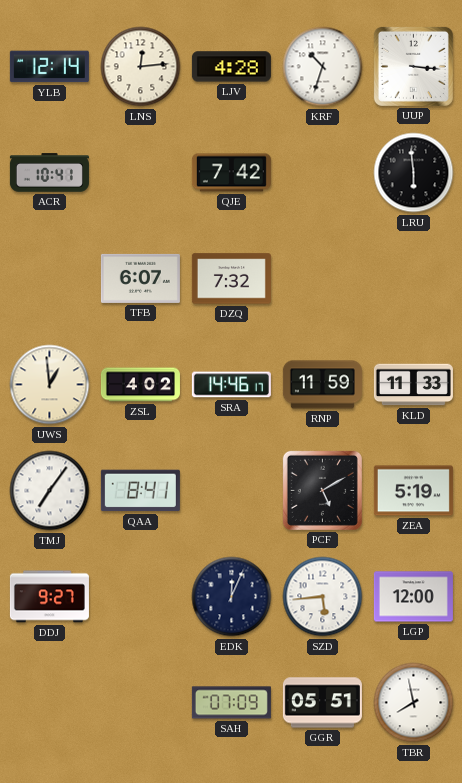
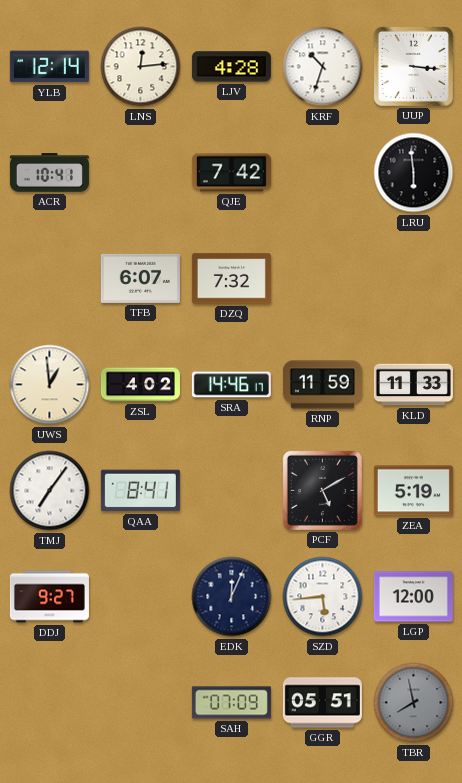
TBR dial: white -> grey (414, 703)
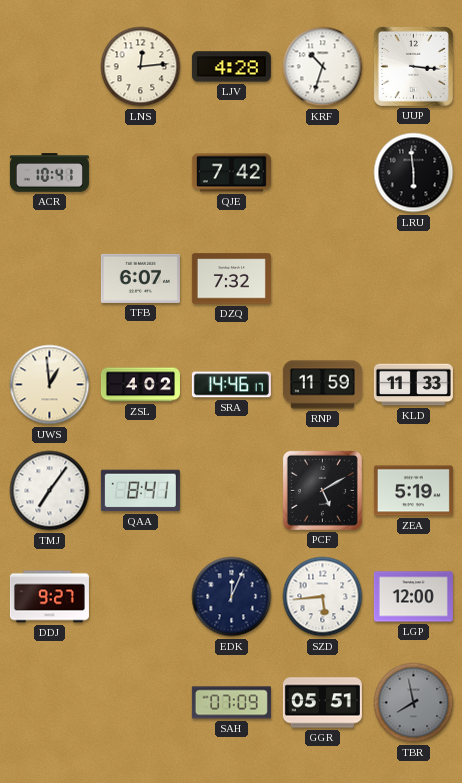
YLB: 12:14 -> none (49, 67)
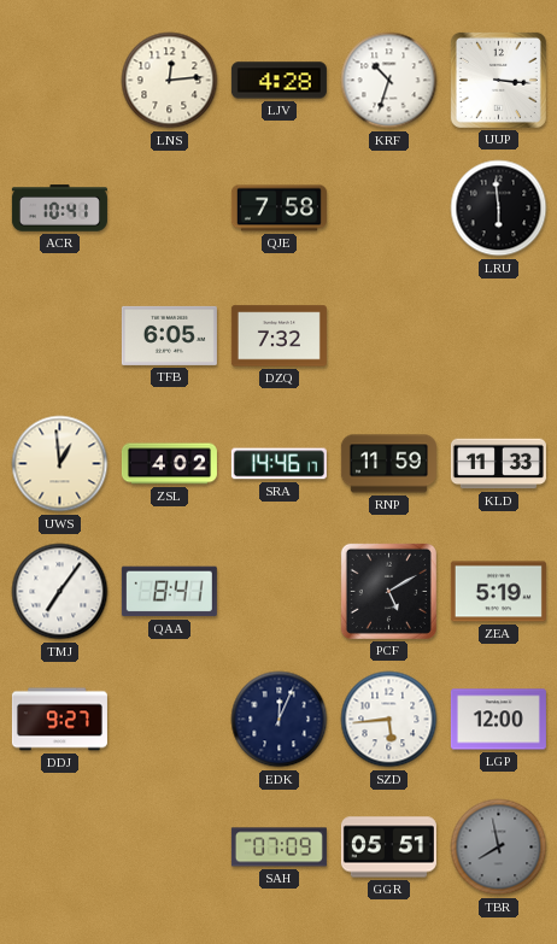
QJE: 7:42 -> 7:58 (278, 209)
TFB: 6:07 -> 6:05 (169, 335)
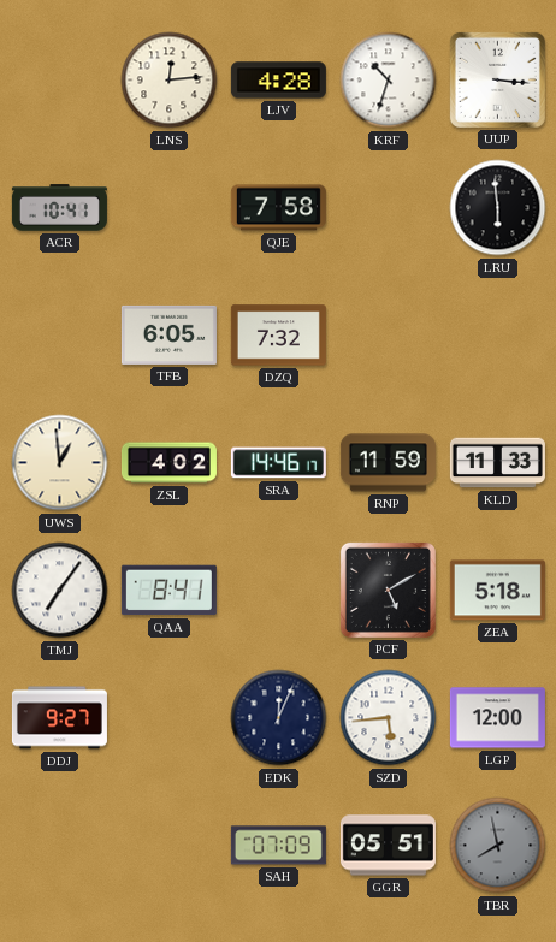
ZEA: 5:19 -> 5:18 (497, 591)
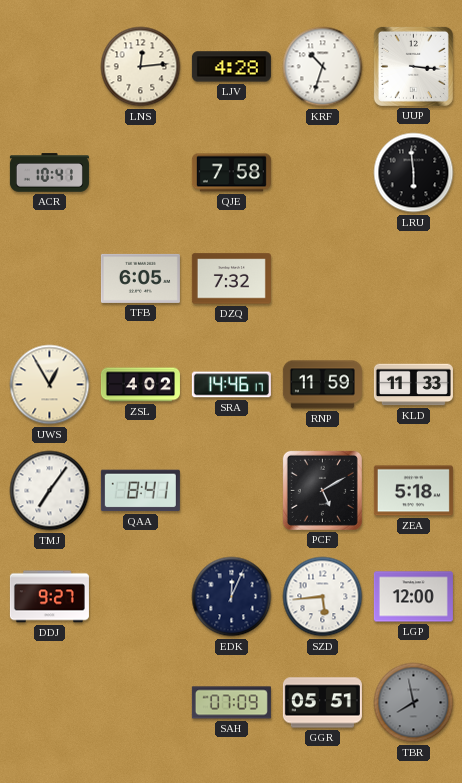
UWS: 12:59 -> 12:55 (50, 385)
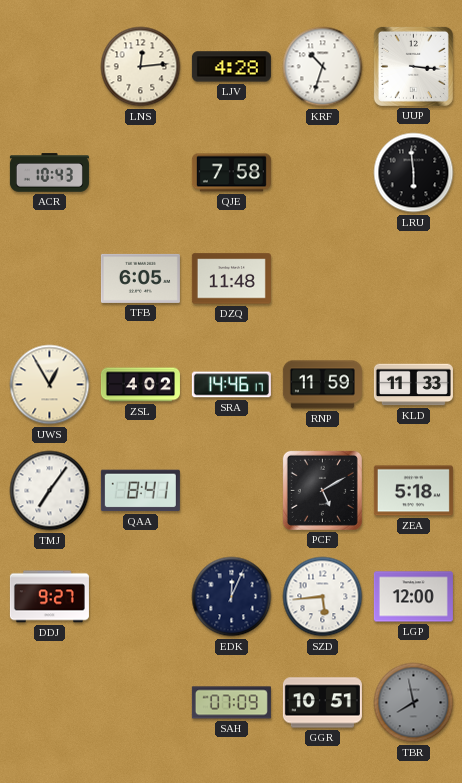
ACR: 10:41 -> 10:43 (49, 173)
DZQ: 7:32 -> 11:48 (231, 279)
GGR: 05:51 -> 10:51 (322, 703)
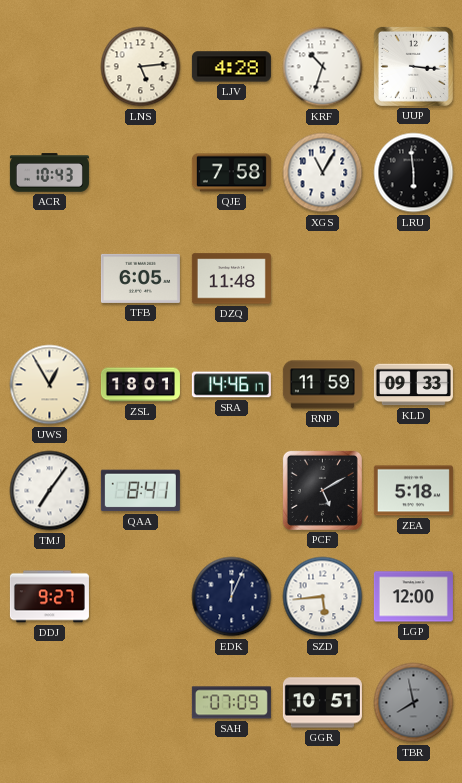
LNS: 12:14 -> 5:14 (141, 67)
XGS: none -> 11:05 (323, 173)
ZSL: 4:02 -> 18:01 (140, 385)
KLD: 11:33 -> 09:33 (413, 385)
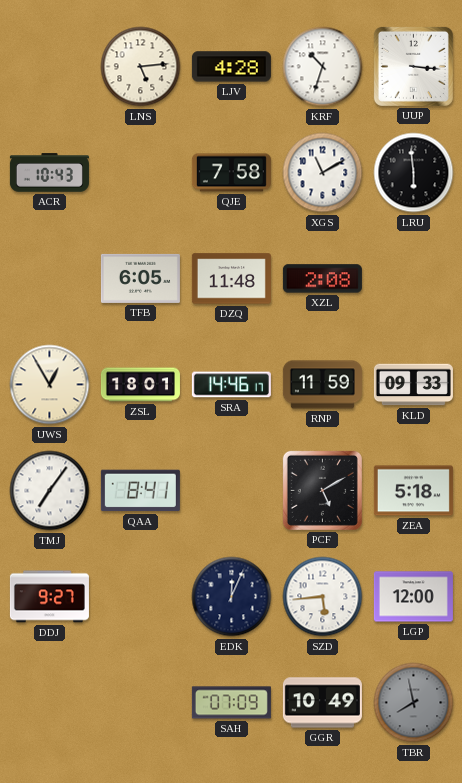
XGS: 11:05 -> 11:10 (323, 173)
XZL: none -> 2:08 (322, 279)
GGR: 10:51 -> 10:49 (322, 703)
